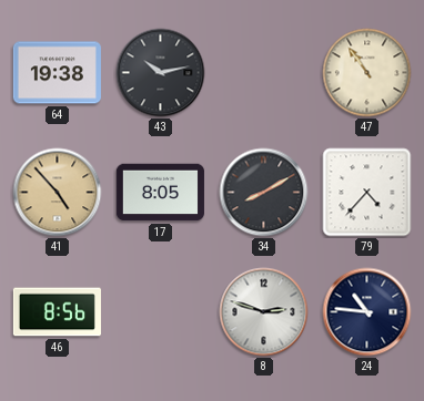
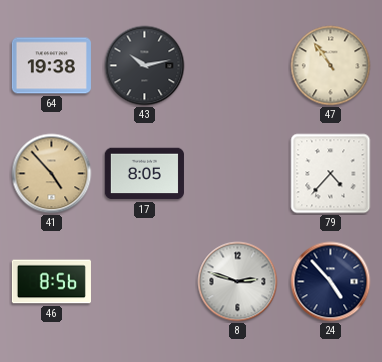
34: 8:10 -> none (264, 193)
24: 10:46 -> 4:53 (331, 282)
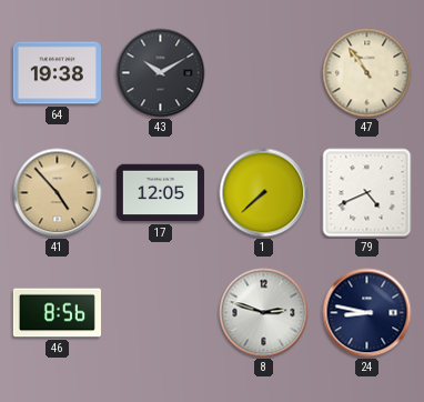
43: 10:13 -> 10:10 (161, 73)
17: 8:05 -> 12:05 (160, 193)
1: none -> 7:38 (264, 193)
79: 4:37 -> 4:41 (367, 193)
24: 4:53 -> 8:47 (367, 313)
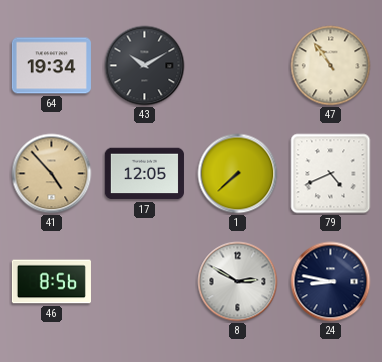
64: 19:38 -> 19:34 (51, 66)
8: 2:48 -> 2:50 (238, 282)
